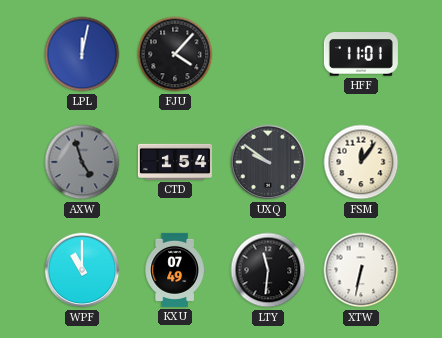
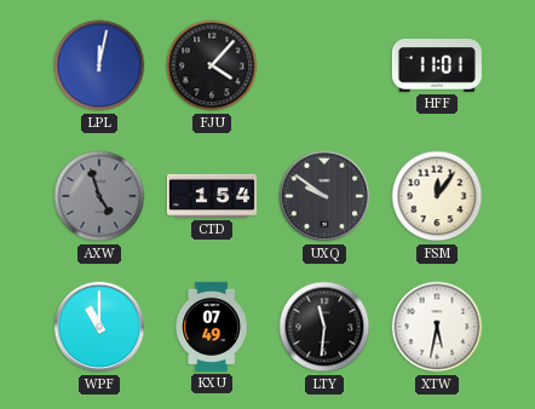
XTW: 6:32 -> 5:32 (437, 327)
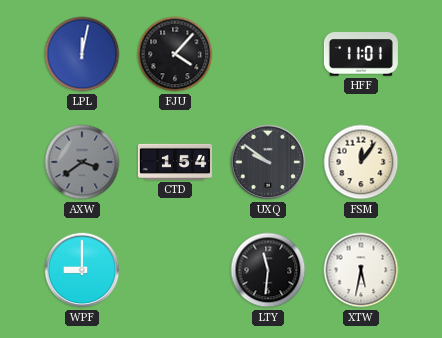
AXW: 4:57 -> 3:39 (82, 162)
WPF: 11:00 -> 9:00 (82, 270)
KXU: 07:49 -> none (212, 327)
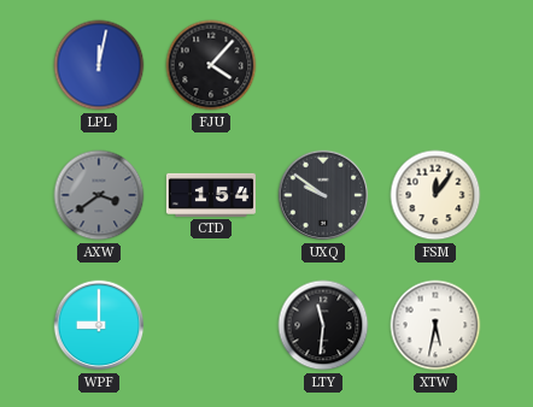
HFF: 11:01 -> none (361, 54)
